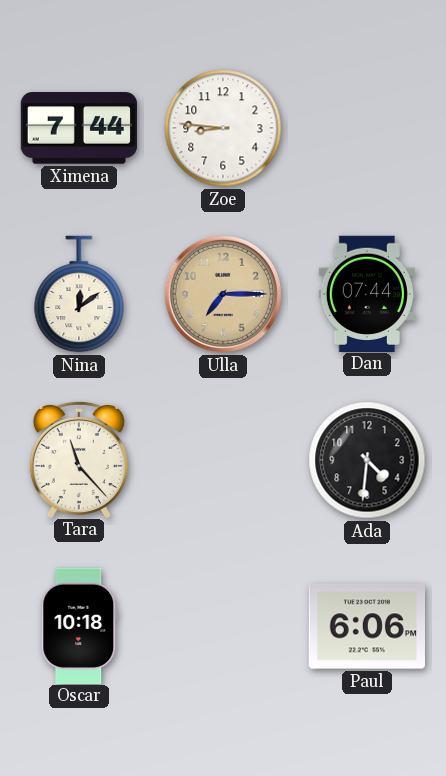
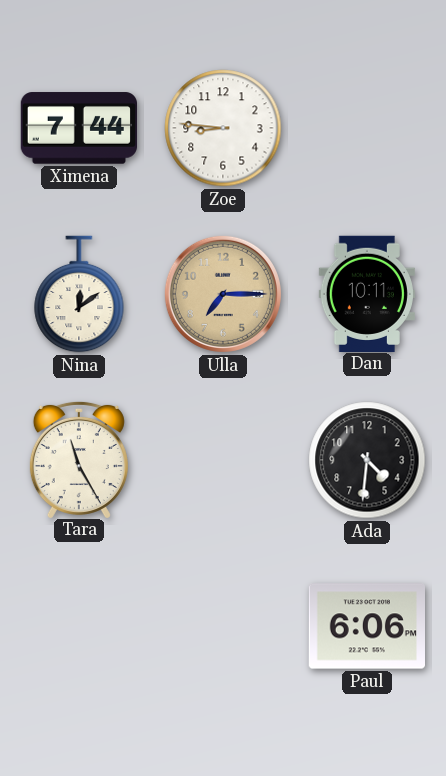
Dan: 07:44 -> 10:11 (367, 293)
Tara: 11:23 -> 11:25 (79, 459)
Oscar: 10:18 -> none (79, 625)
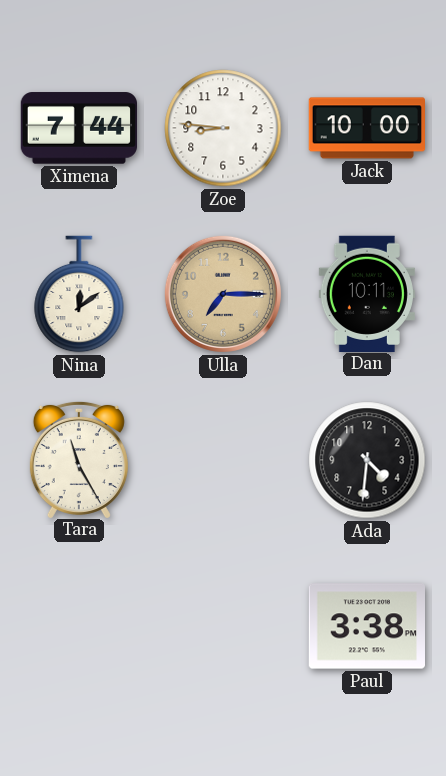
Jack: none -> 10:00 (366, 128)
Paul: 6:06 -> 3:38 (366, 626)
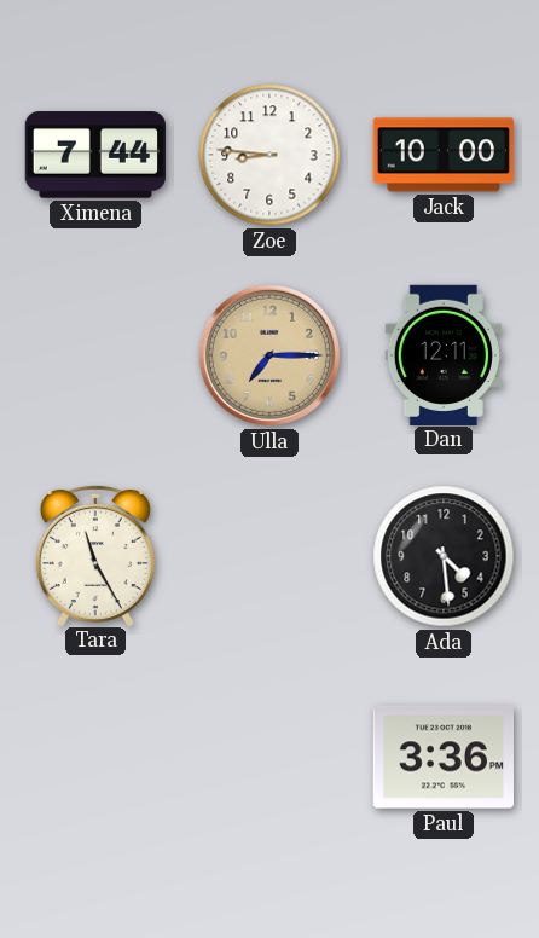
Nina: 12:09 -> none (79, 294)
Dan: 10:11 -> 12:11 (444, 354)
Ada: 4:31 -> 4:29 (444, 556)
Paul: 3:38 -> 3:36 (442, 757)
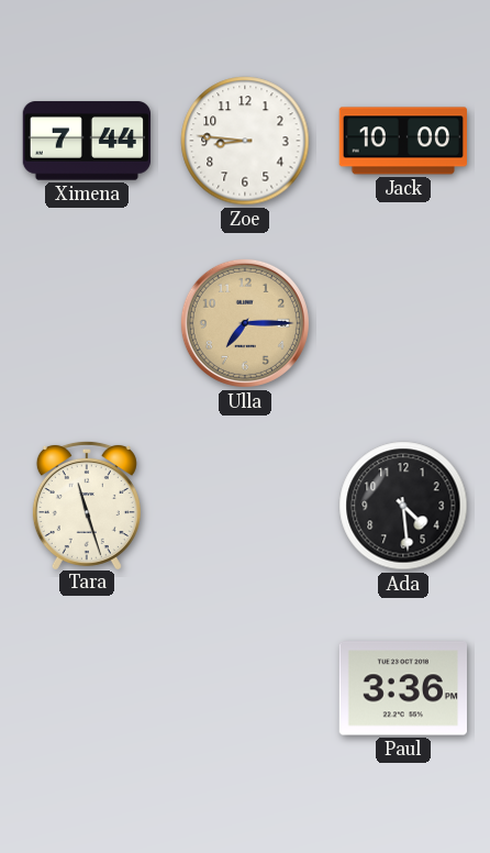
Dan: 12:11 -> none (444, 354)
Tara: 11:25 -> 11:27 (87, 505)
